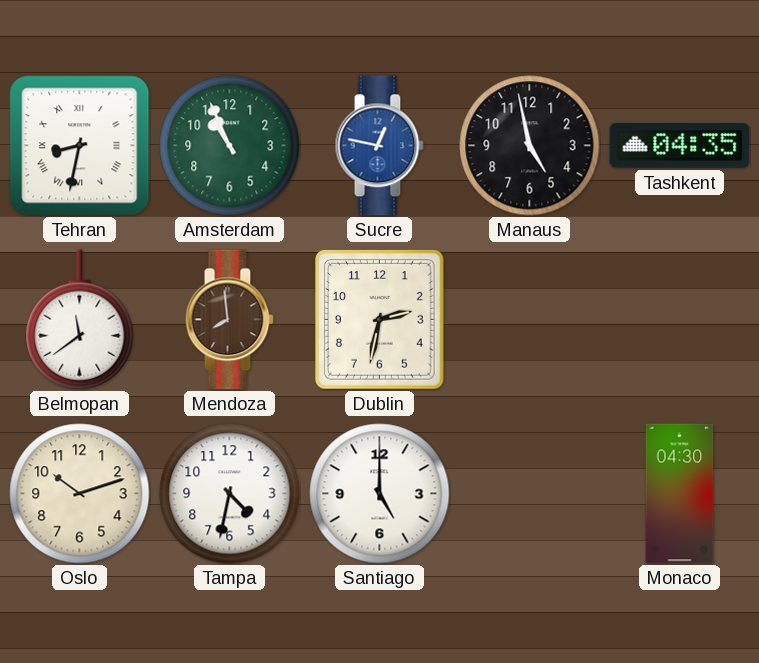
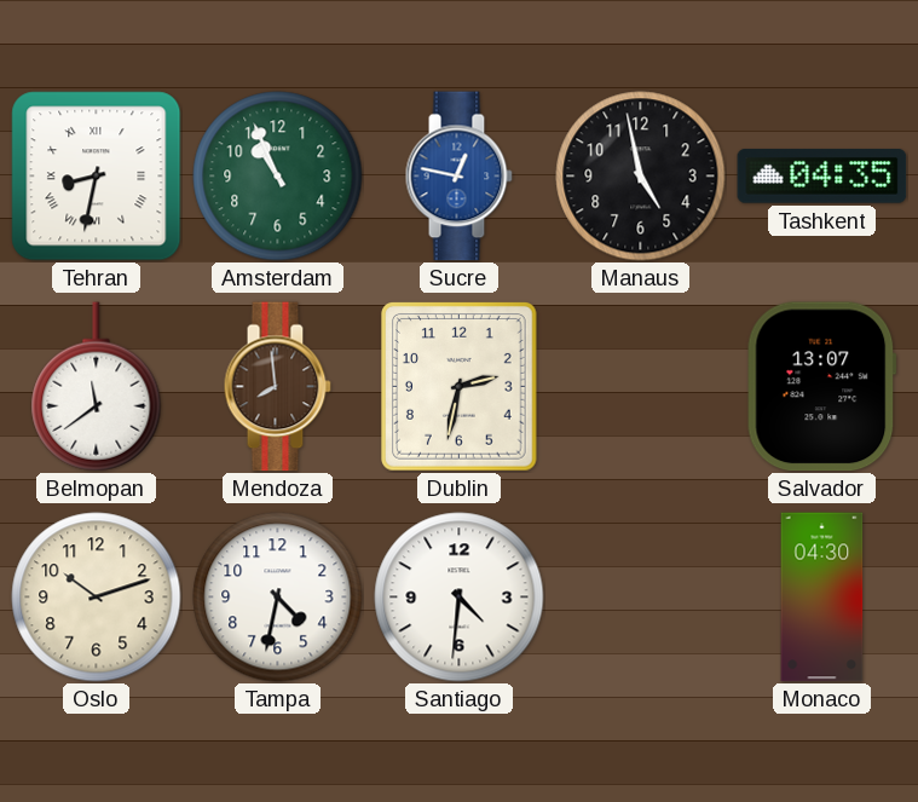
Salvador: none -> 13:07 (821, 387)
Santiago: 5:00 -> 4:31 (460, 598)
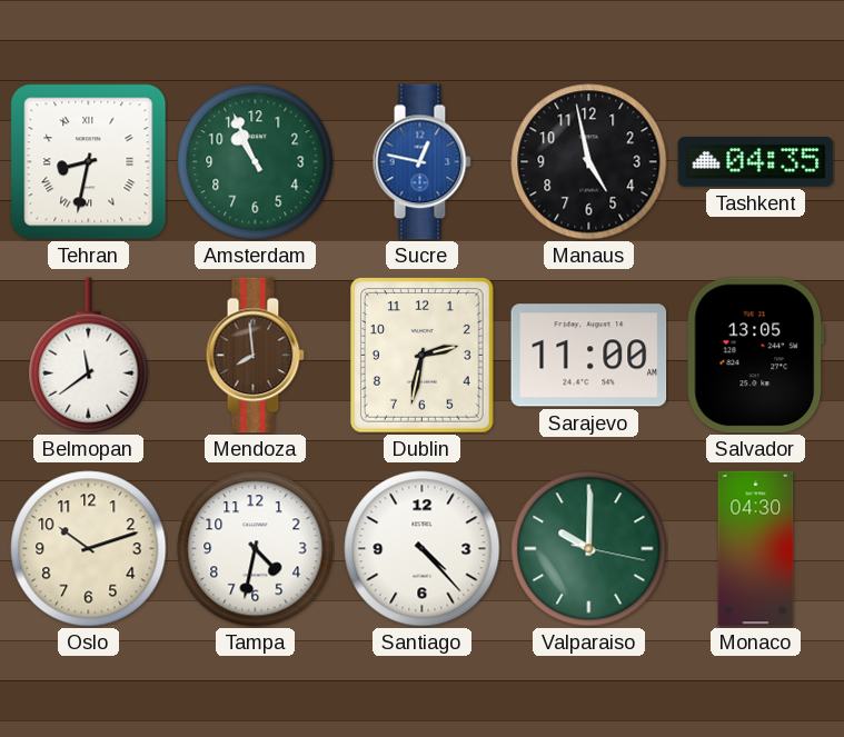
Sarajevo: none -> 11:00 (589, 356)
Salvador: 13:07 -> 13:05 (755, 356)
Santiago: 4:31 -> 4:23 (423, 549)
Valparaiso: none -> 10:00 (589, 549)
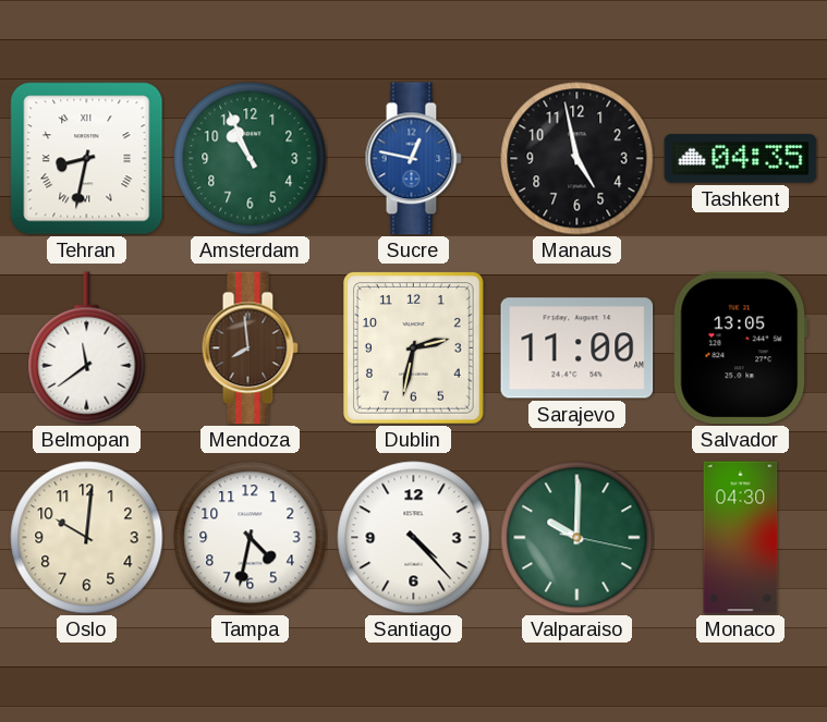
Oslo: 10:12 -> 10:01 (87, 538)
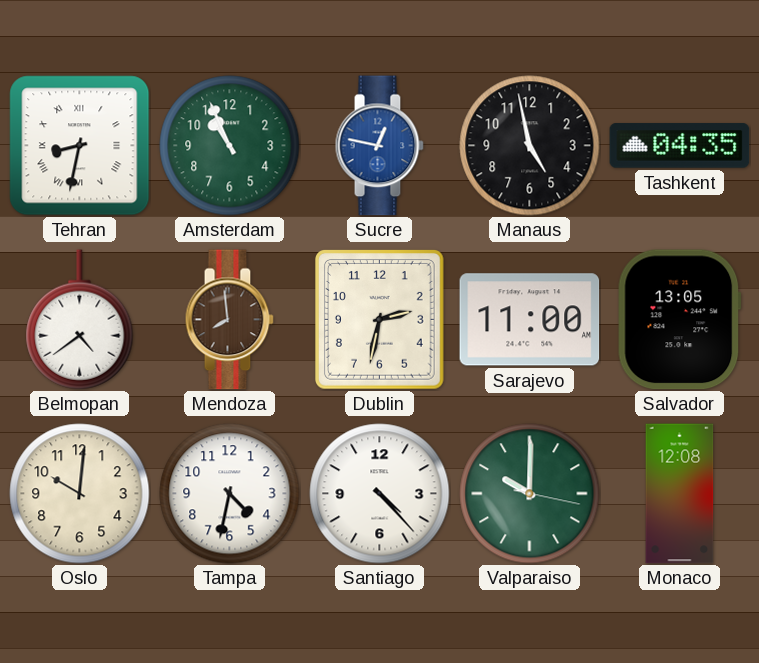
Belmopan: 11:39 -> 4:39 (80, 320)
Monaco: 04:30 -> 12:08 (680, 494)
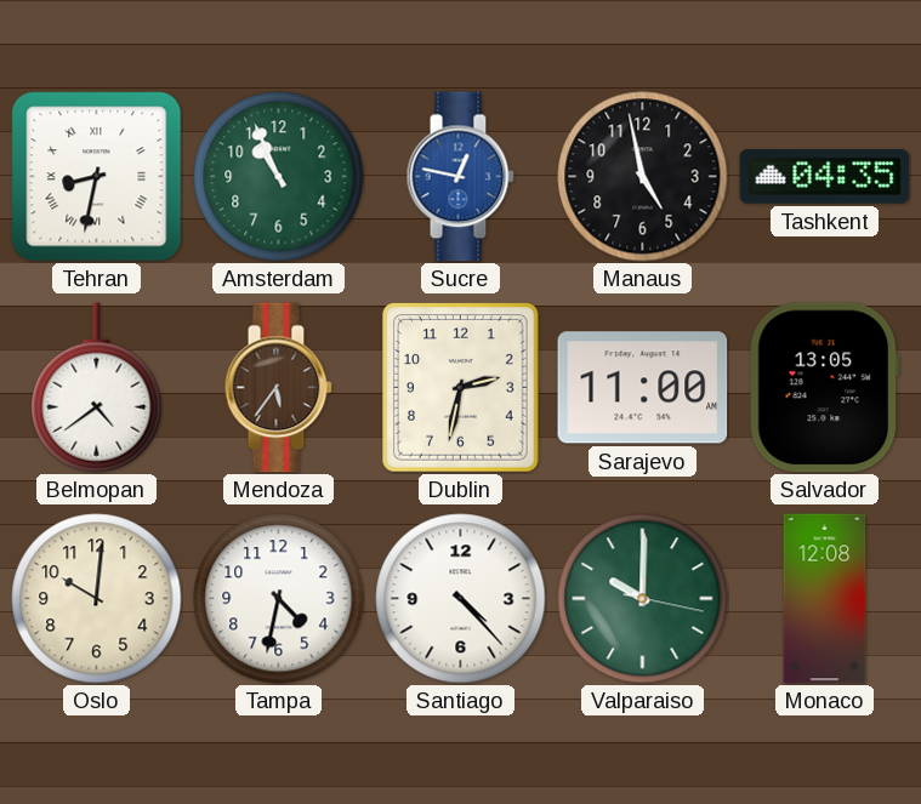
Mendoza: 7:59 -> 5:36 (278, 388)
